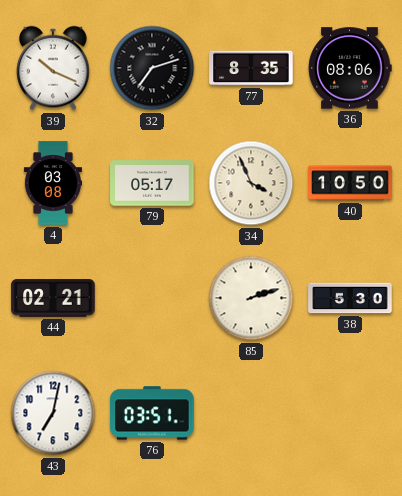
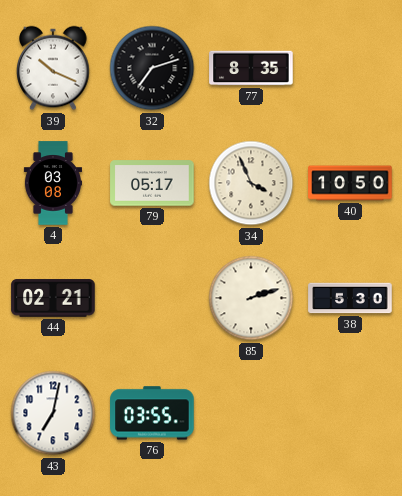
36: 08:06 -> none (350, 68)
76: 03:51 -> 03:55 (152, 413)
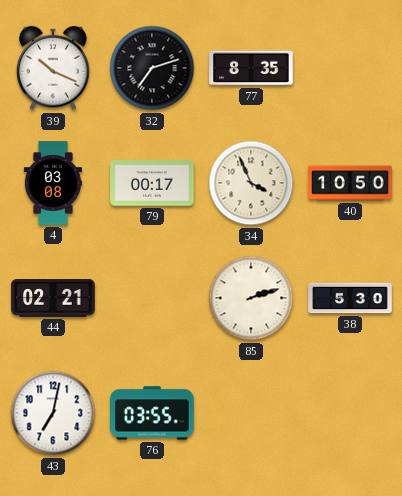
79: 05:17 -> 00:17 (152, 183)
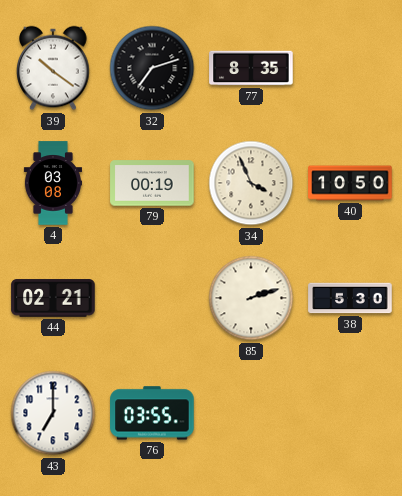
39: 10:19 -> 10:21 (53, 68)
79: 00:17 -> 00:19 (152, 183)
43: 7:02 -> 7:00 (53, 413)
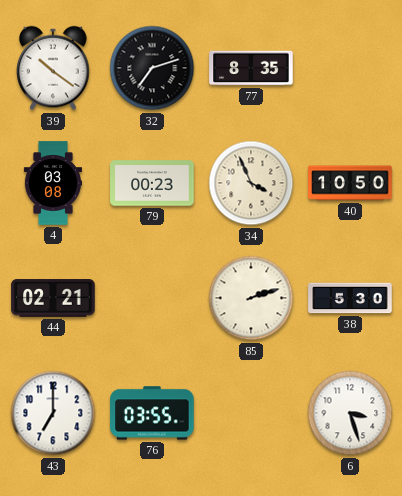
79: 00:19 -> 00:23 (152, 183)
6: none -> 3:27 (350, 413)
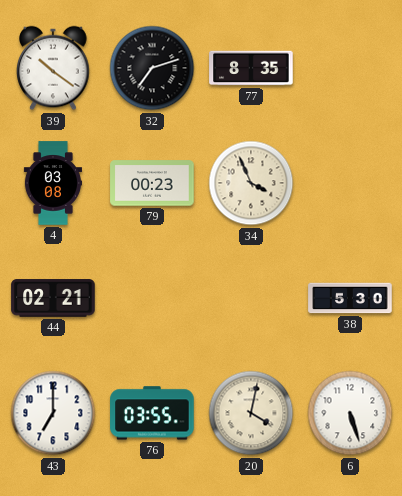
40: 10:50 -> none (350, 183)
85: 2:12 -> none (251, 298)
20: none -> 4:02 (251, 413)
6: 3:27 -> 5:27 (350, 413)
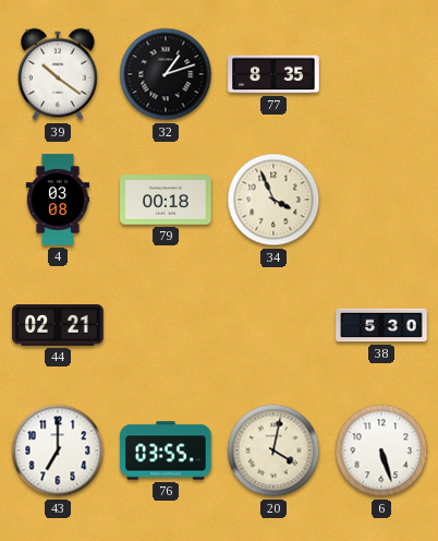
32: 7:12 -> 1:12 (166, 74)
79: 00:23 -> 00:18 (166, 200)
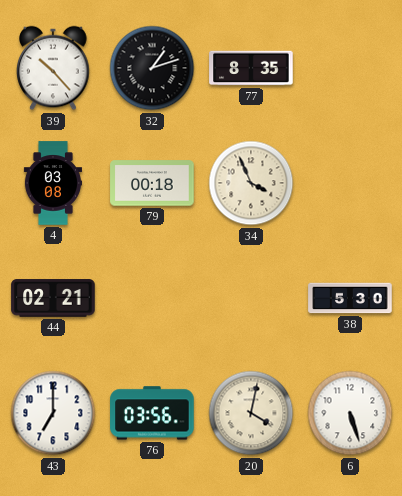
39: 10:21 -> 10:23 (53, 68)
76: 03:55 -> 03:56 (152, 413)
